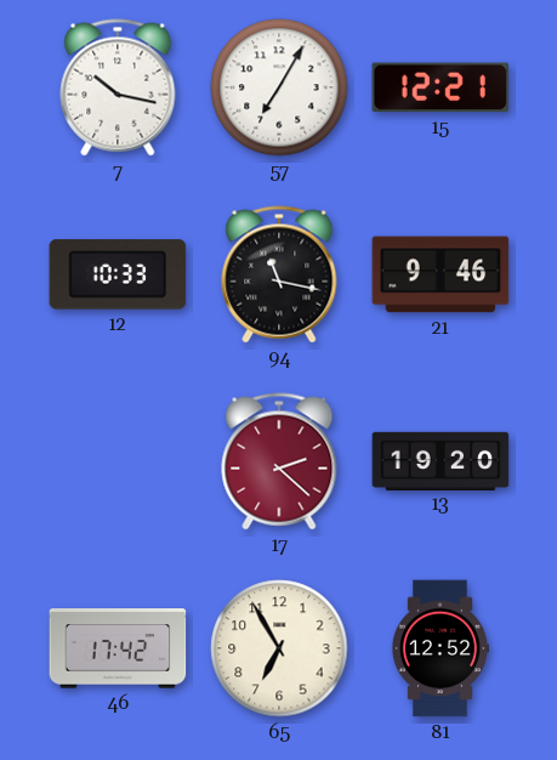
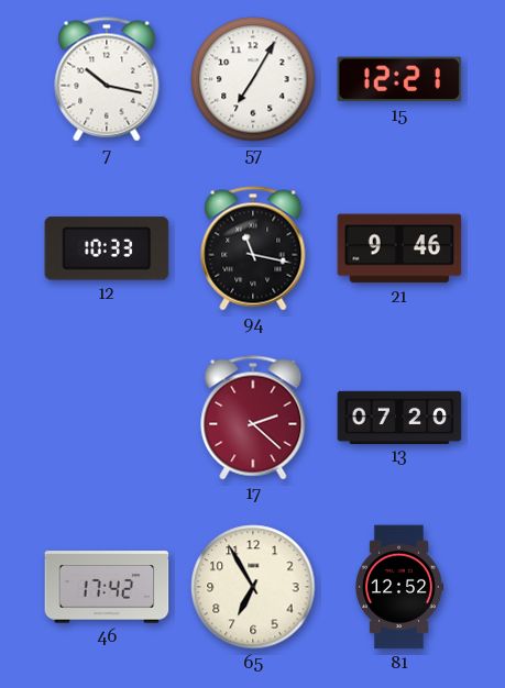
13: 19:20 -> 07:20 (399, 417)
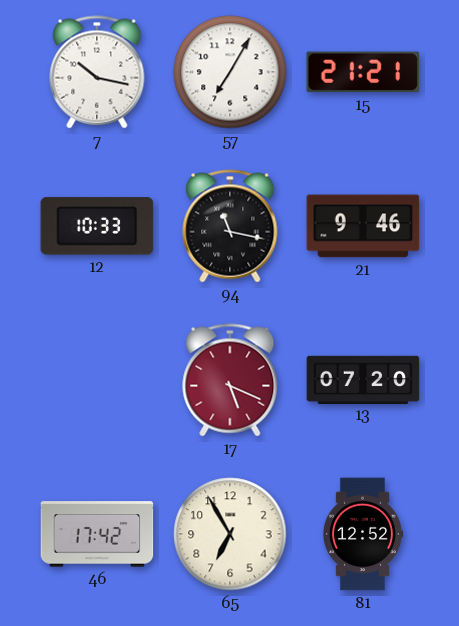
15: 12:21 -> 21:21 (363, 72)
17: 2:22 -> 5:19 (230, 380)
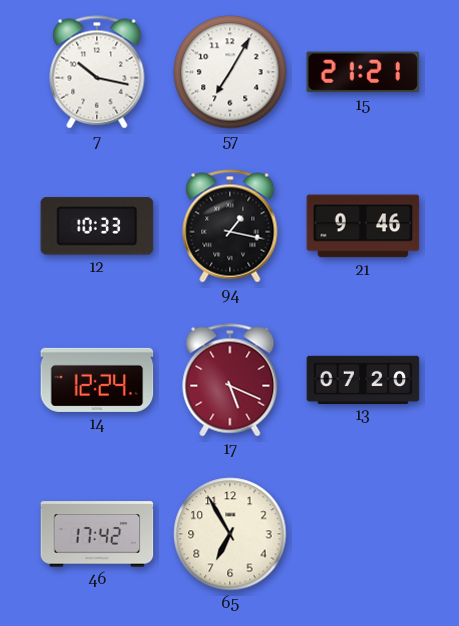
94: 11:17 -> 1:17 (230, 226)
14: none -> 12:24 (97, 380)
81: 12:52 -> none (362, 534)
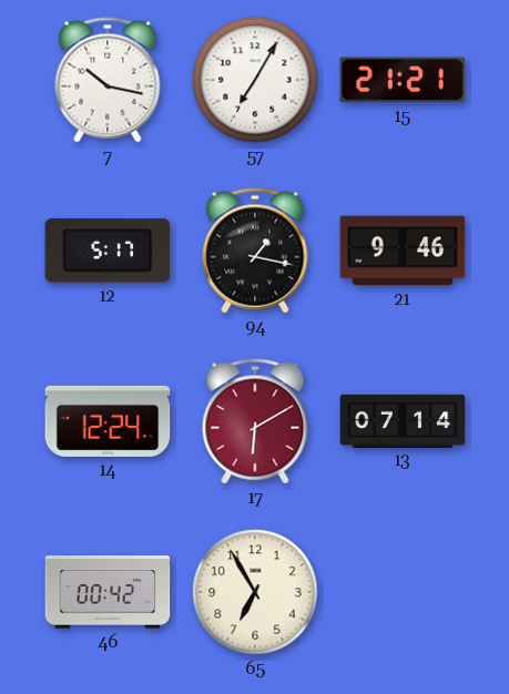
12: 10:33 -> 5:17 (108, 251)
17: 5:19 -> 6:10 (255, 421)
13: 07:20 -> 07:14 (403, 420)
46: 17:42 -> 00:42 (108, 592)
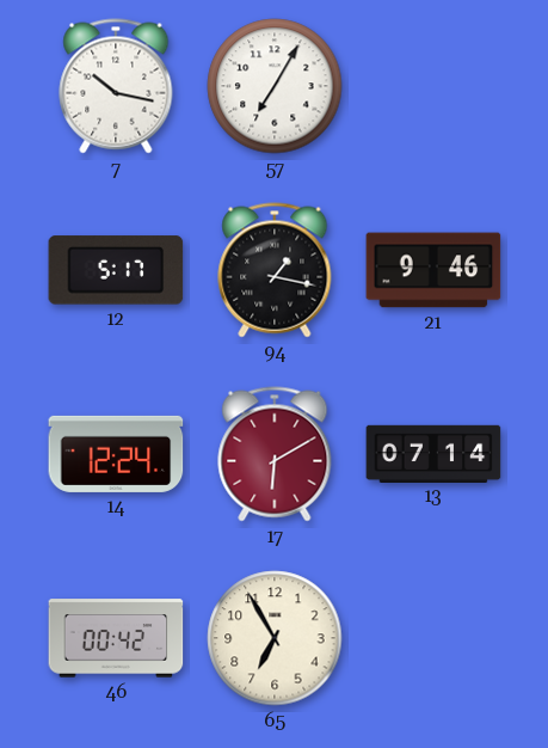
15: 21:21 -> none (403, 80)
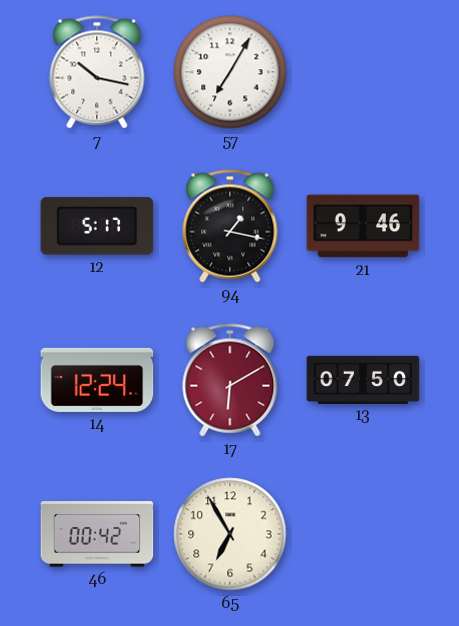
13: 07:14 -> 07:50 (363, 379)
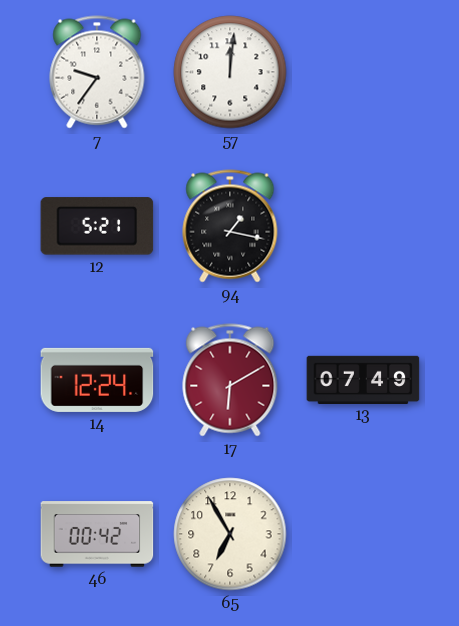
7: 10:17 -> 9:36 (97, 72)
57: 7:05 -> 12:01 (230, 72)
12: 5:17 -> 5:21 (97, 226)
21: 9:46 -> none (363, 226)
13: 07:50 -> 07:49 (363, 379)
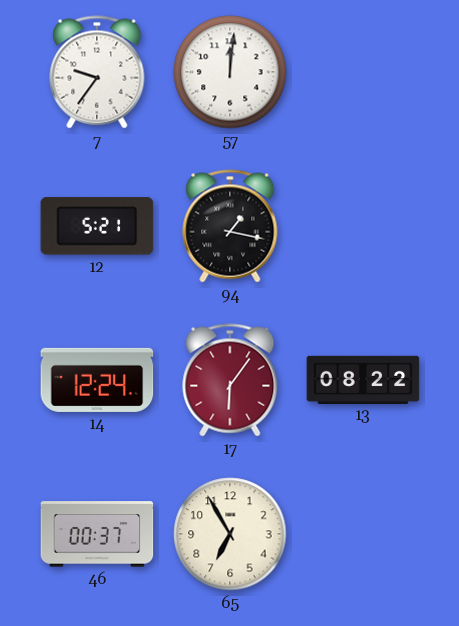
17: 6:10 -> 6:06 (230, 380)
13: 07:49 -> 08:22 (363, 379)
46: 00:42 -> 00:37 (97, 534)
